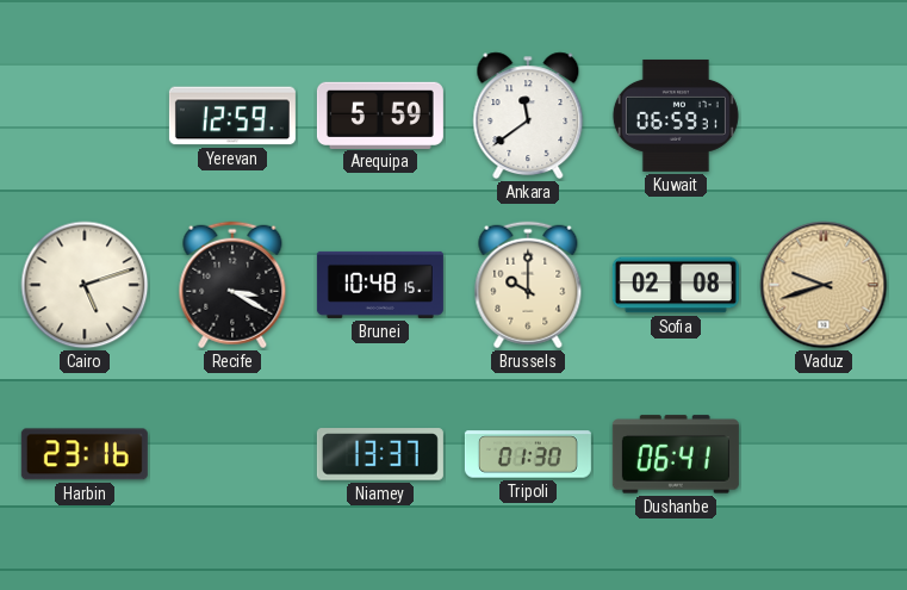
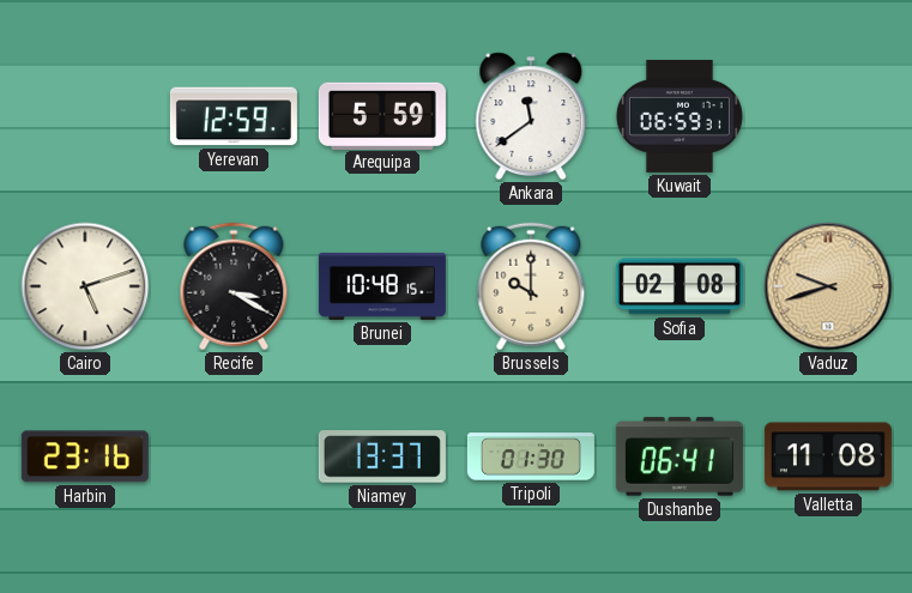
Valletta: none -> 11:08 (828, 456)
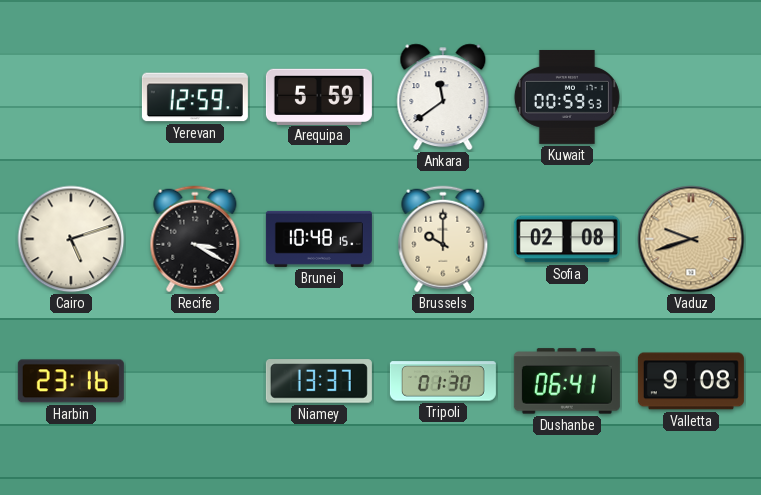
Kuwait: 06:59 -> 00:59 (567, 97)
Valletta: 11:08 -> 9:08 (691, 381)
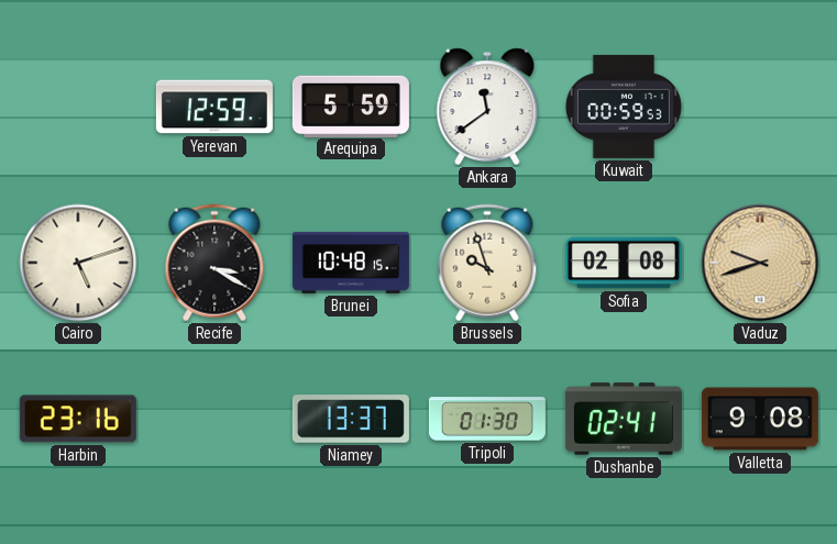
Brussels: 10:00 -> 9:57 (487, 263)
Dushanbe: 06:41 -> 02:41 (624, 419)
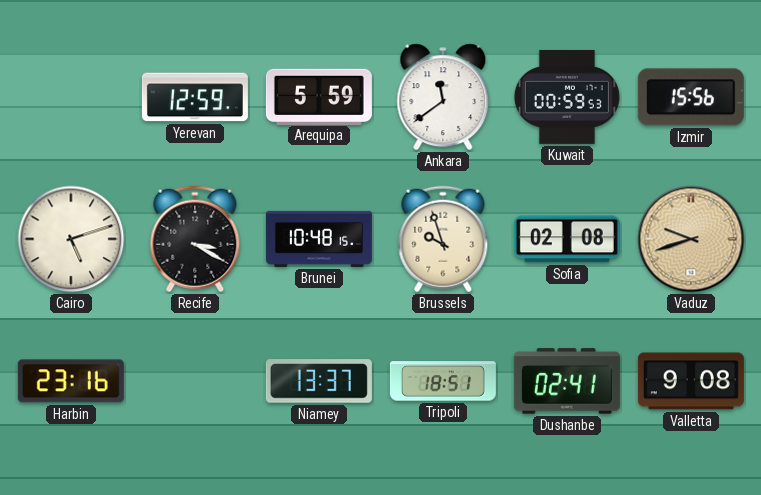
Izmir: none -> 15:56 (691, 97)
Tripoli: 01:30 -> 18:51 (443, 381)
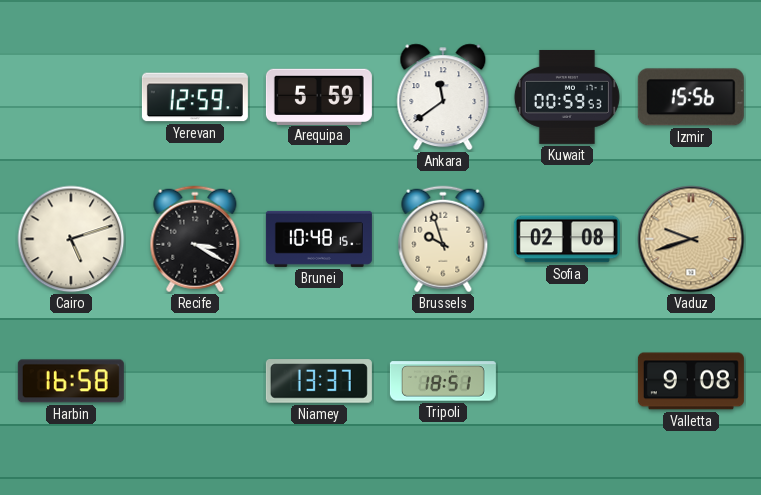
Harbin: 23:16 -> 16:58 (71, 381)
Dushanbe: 02:41 -> none (567, 381)
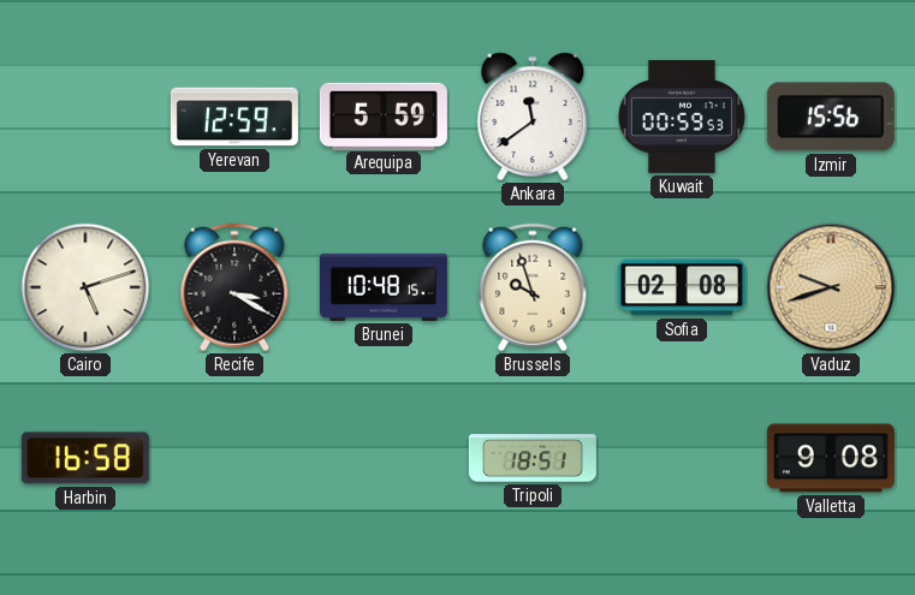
Niamey: 13:37 -> none (319, 381)
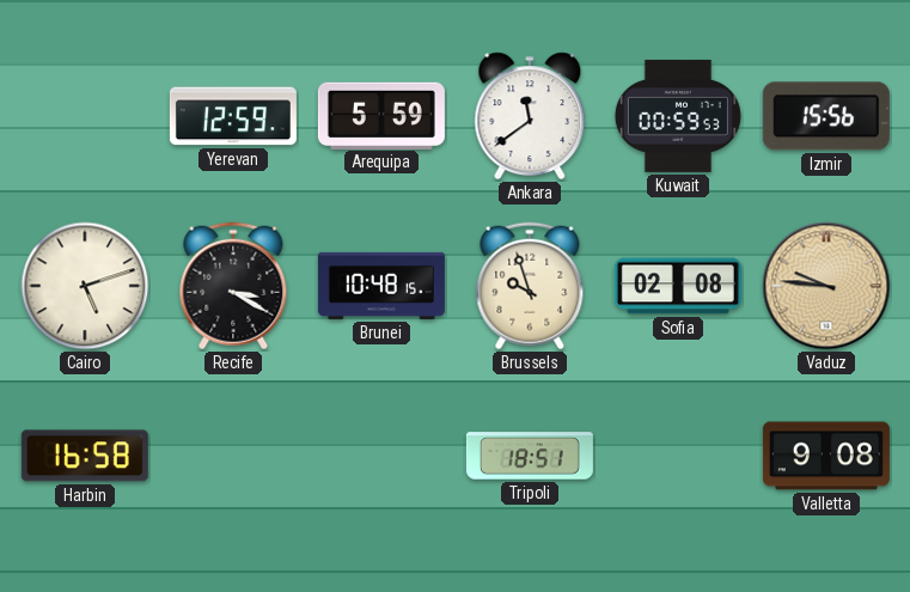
Vaduz: 9:42 -> 9:46 (826, 286)
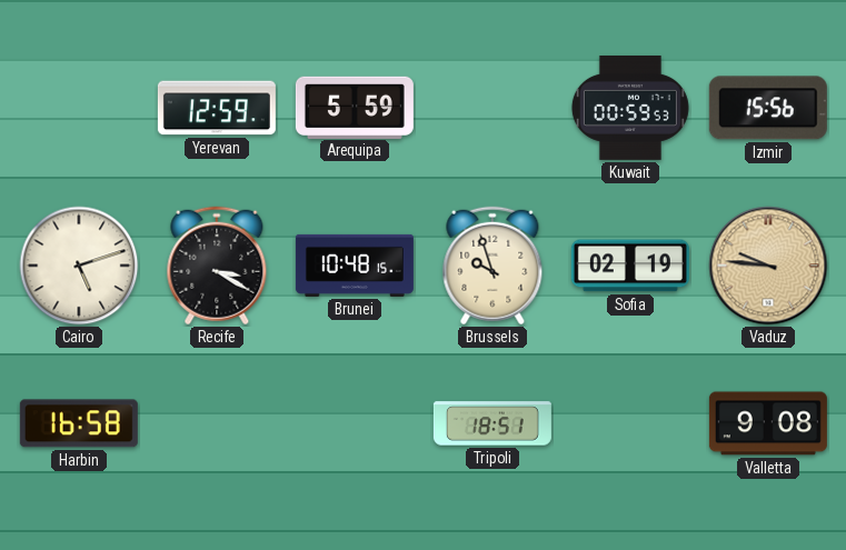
Ankara: 11:39 -> none (530, 116)
Sofia: 02:08 -> 02:19 (630, 266)
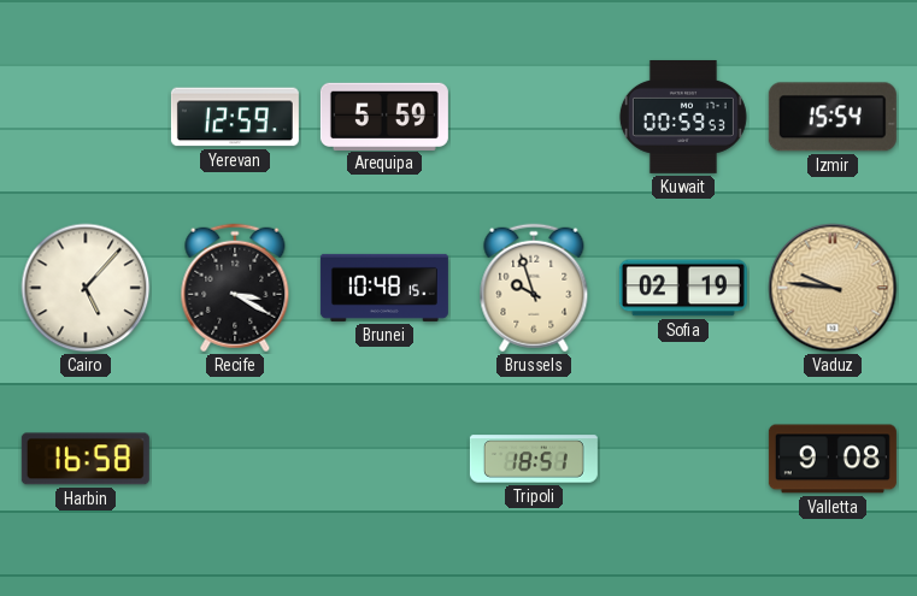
Izmir: 15:56 -> 15:54 (833, 117)
Cairo: 5:12 -> 5:07 (86, 288)
